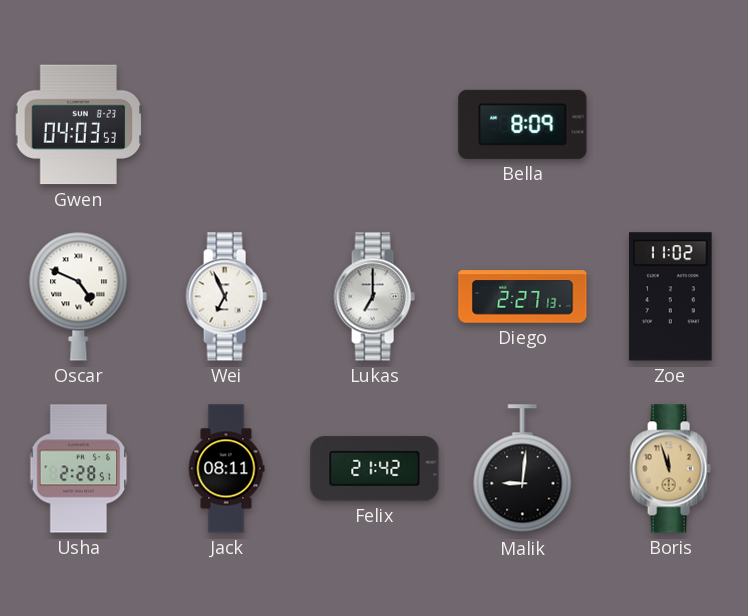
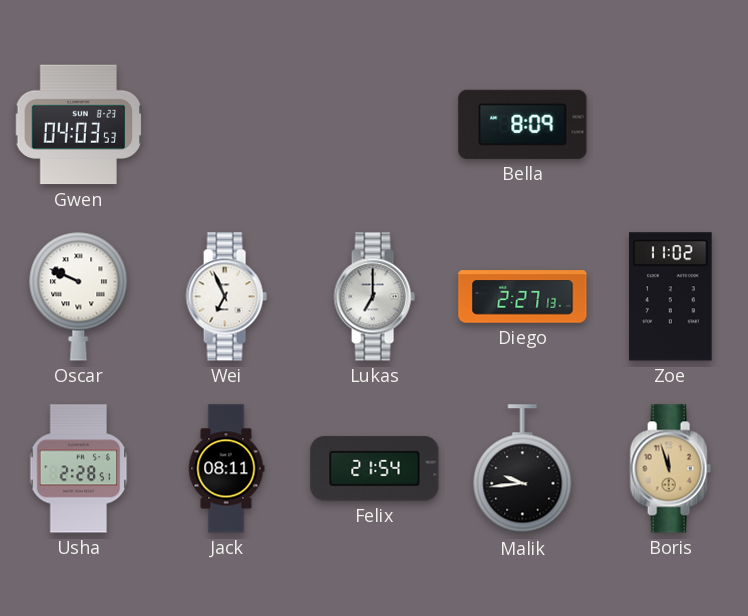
Oscar: 4:49 -> 9:49 (79, 296)
Felix: 21:42 -> 21:54 (375, 469)
Malik: 9:01 -> 9:44 (523, 469)
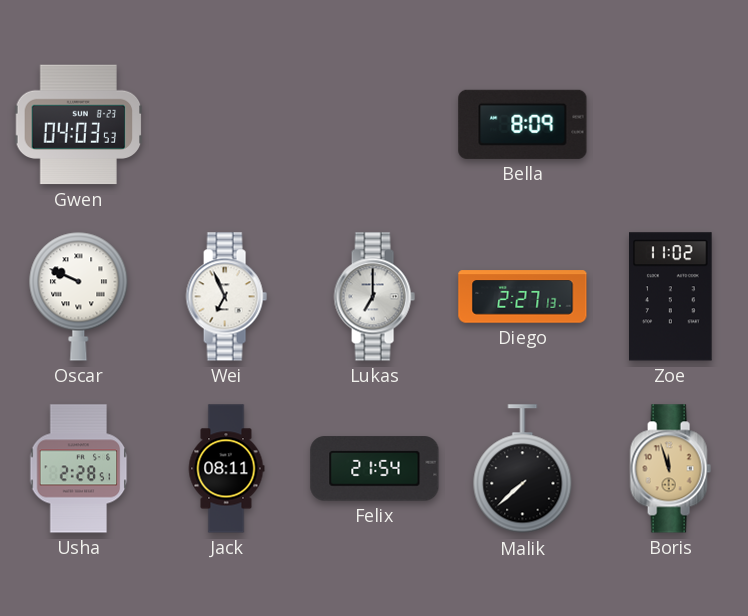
Malik: 9:44 -> 7:38 (523, 469)
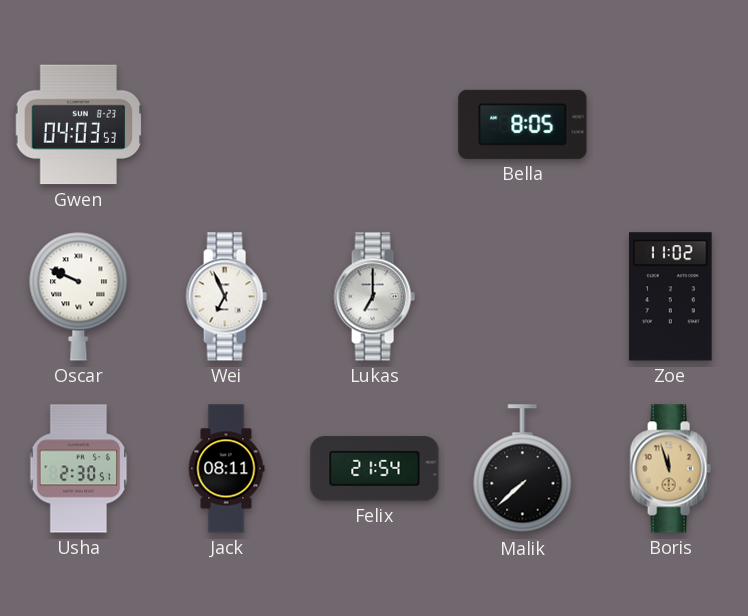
Bella: 8:09 -> 8:05 (523, 124)
Diego: 2:27 -> none (523, 297)
Usha: 2:28 -> 2:30 (79, 469)
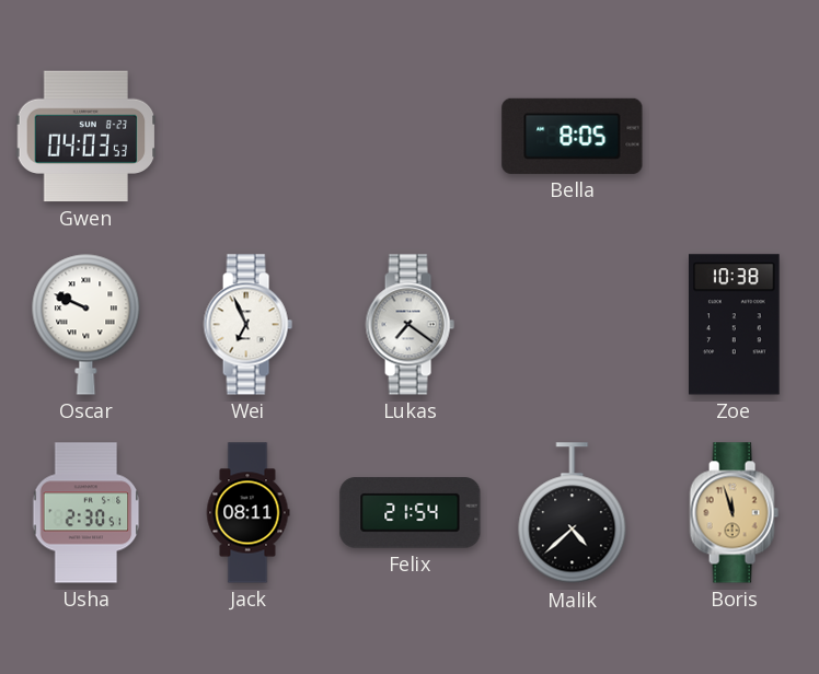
Lukas: 7:00 -> 7:21 (409, 325)
Zoe: 11:02 -> 10:38 (735, 325)
Malik: 7:38 -> 4:38 (573, 513)
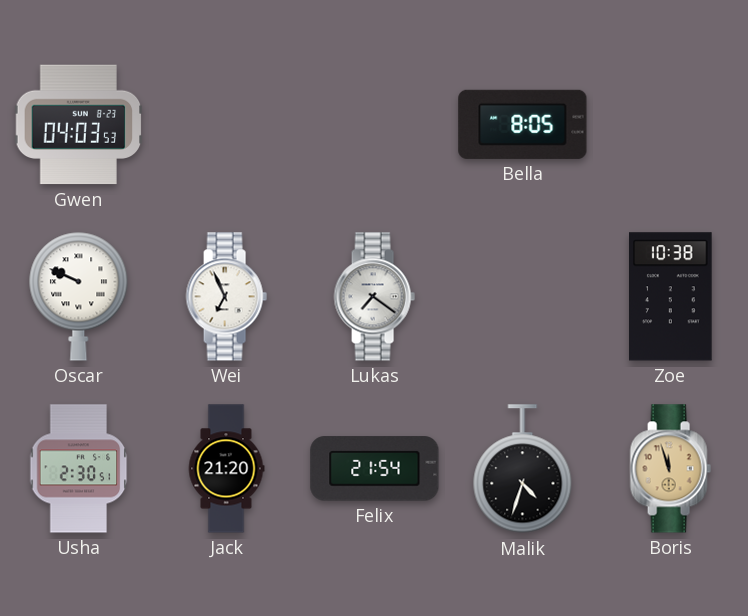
Jack: 08:11 -> 21:20 (226, 469)
Malik: 4:38 -> 4:33 (523, 469)
